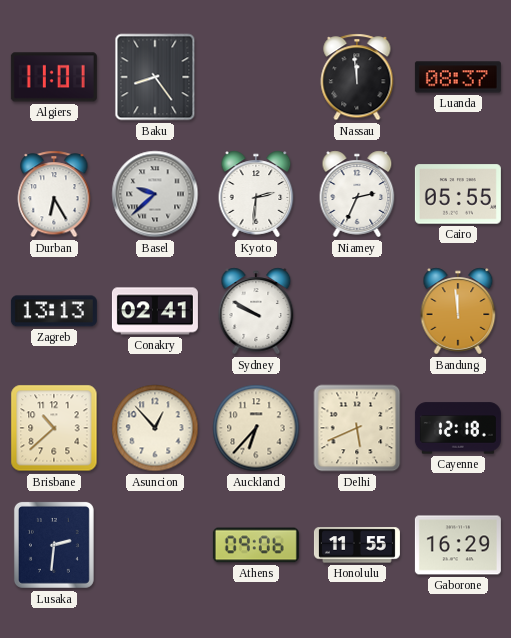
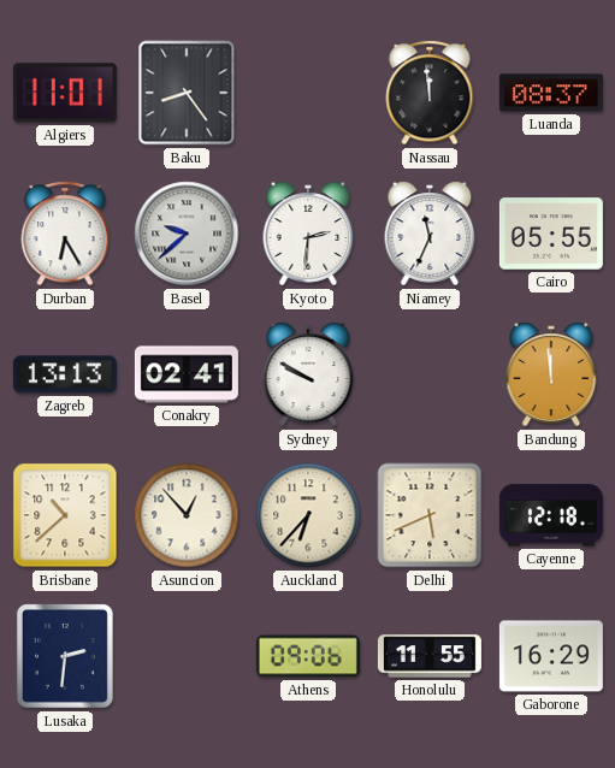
Niamey: 2:34 -> 11:34 (430, 234)
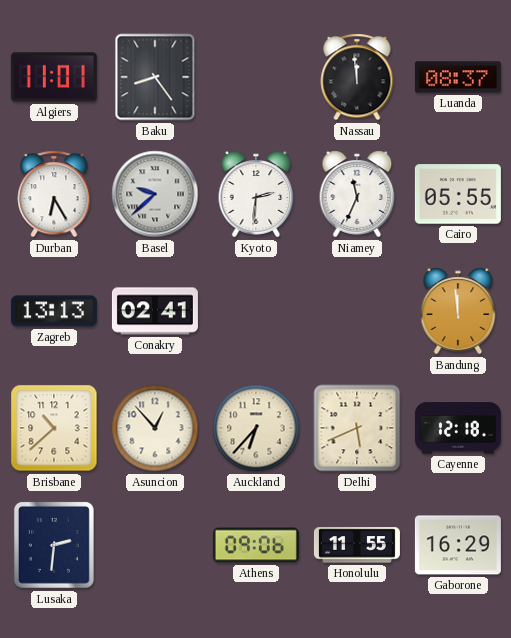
Sydney: 9:50 -> none (308, 374)
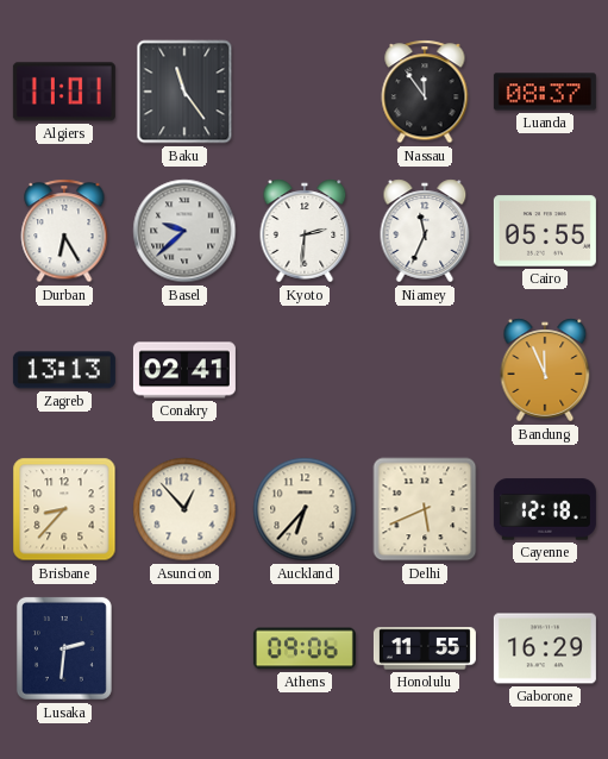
Baku: 8:24 -> 11:24 (184, 92)
Nassau: 11:59 -> 11:54 (425, 92)
Bandung: 11:59 -> 11:56 (545, 370)
Brisbane: 10:38 -> 8:37 (64, 509)
